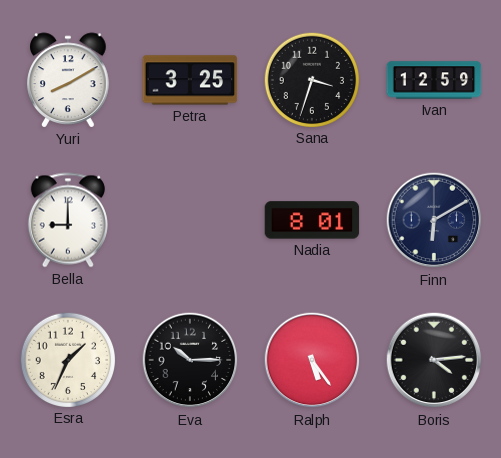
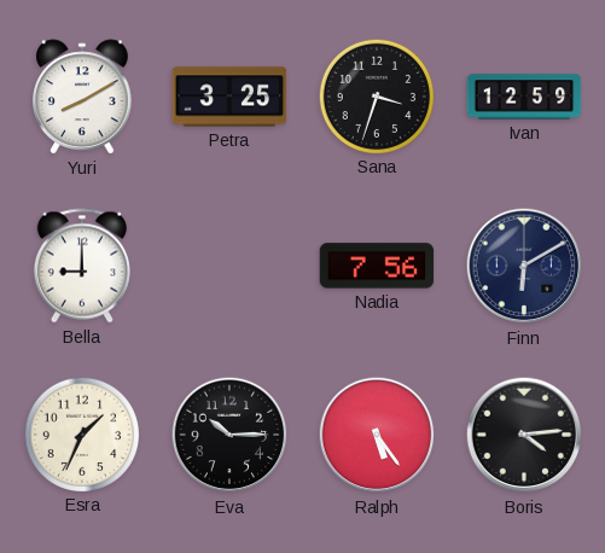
Nadia: 8:01 -> 7:56 (377, 266)
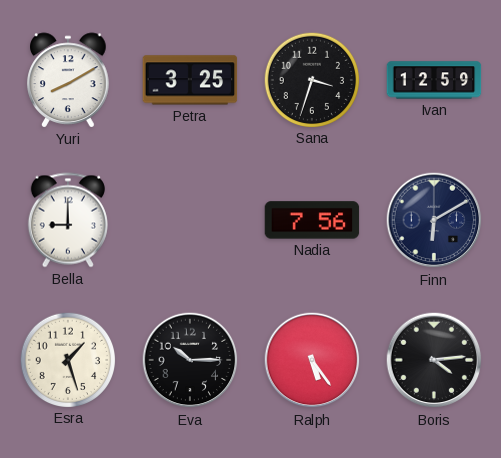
Esra: 1:34 -> 1:27 (67, 359)
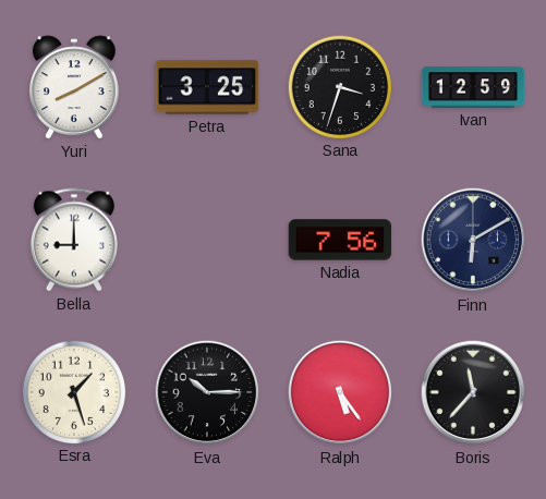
Boris: 4:14 -> 11:37 (473, 392)
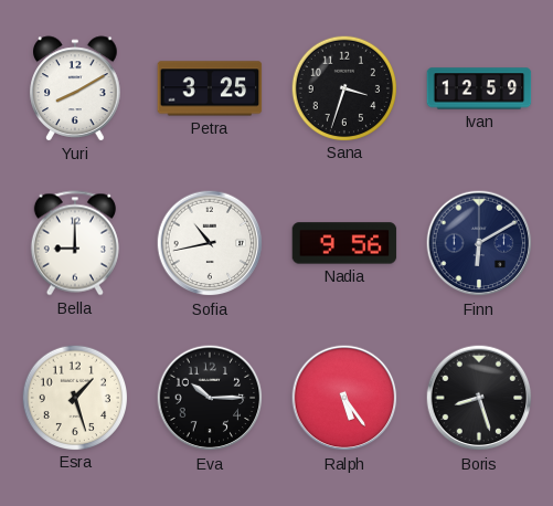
Sofia: none -> 10:43 (210, 243)
Nadia: 7:56 -> 9:56 (344, 243)
Boris: 11:37 -> 8:27 (479, 398)
